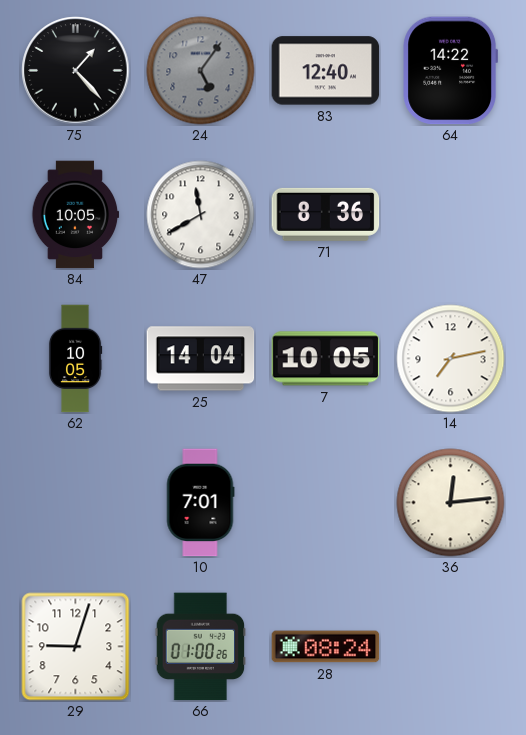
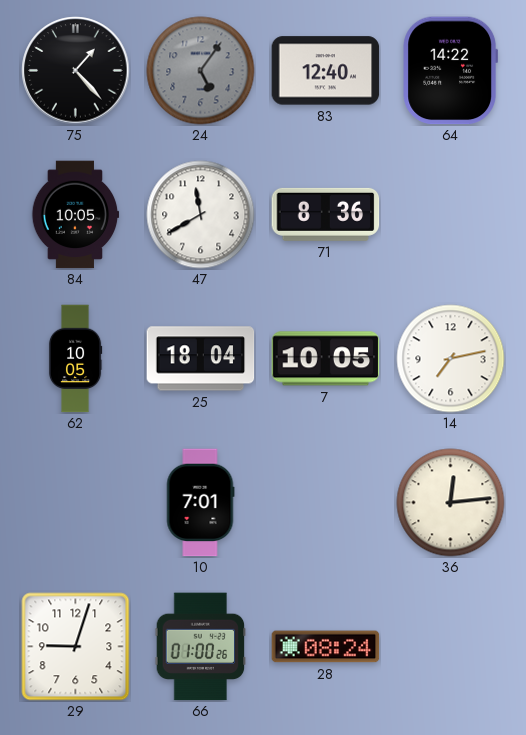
25: 14:04 -> 18:04 (201, 359)
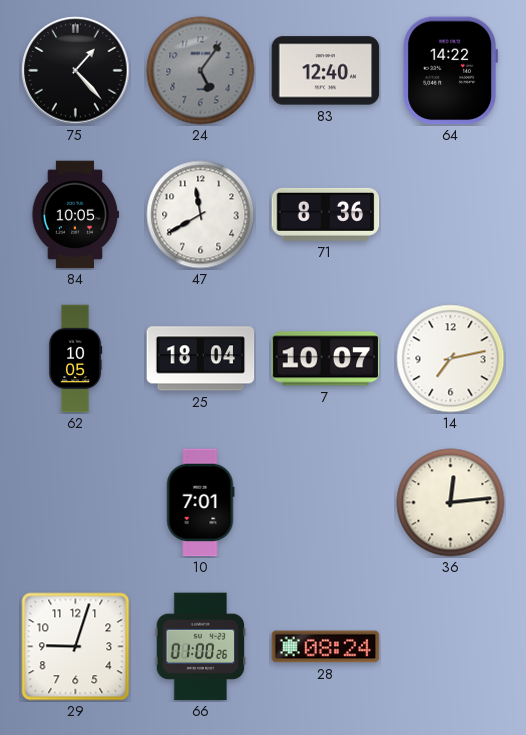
7: 10:05 -> 10:07 (326, 359)
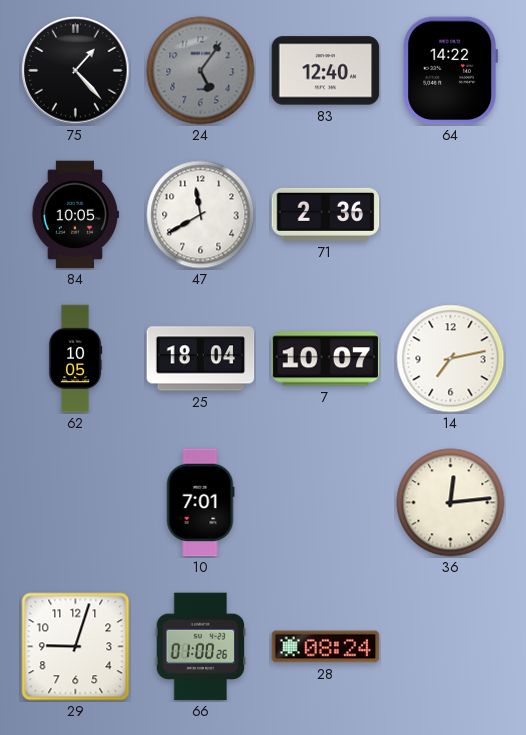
71: 8:36 -> 2:36 (326, 214)
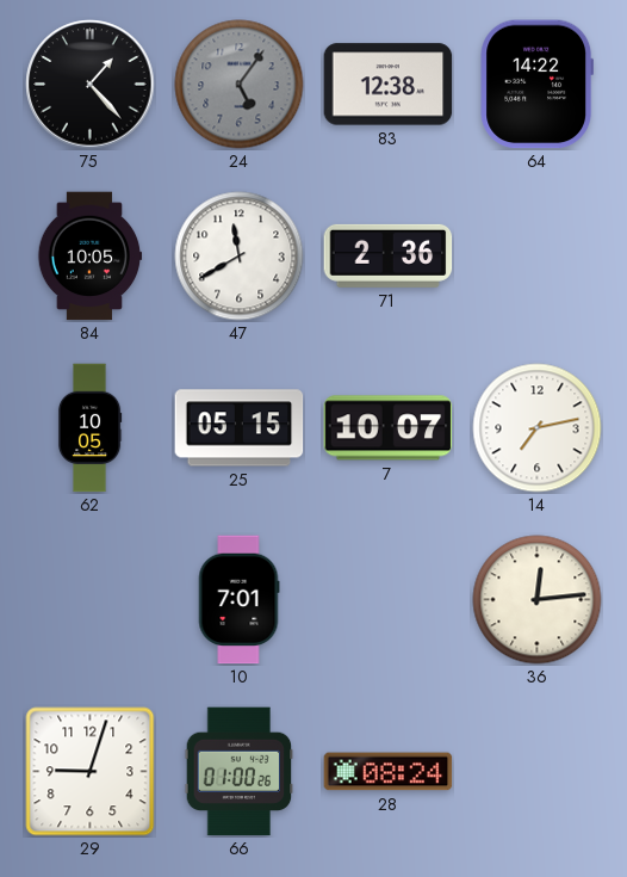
83: 12:40 -> 12:38 (389, 85)
25: 18:04 -> 05:15 (240, 428)
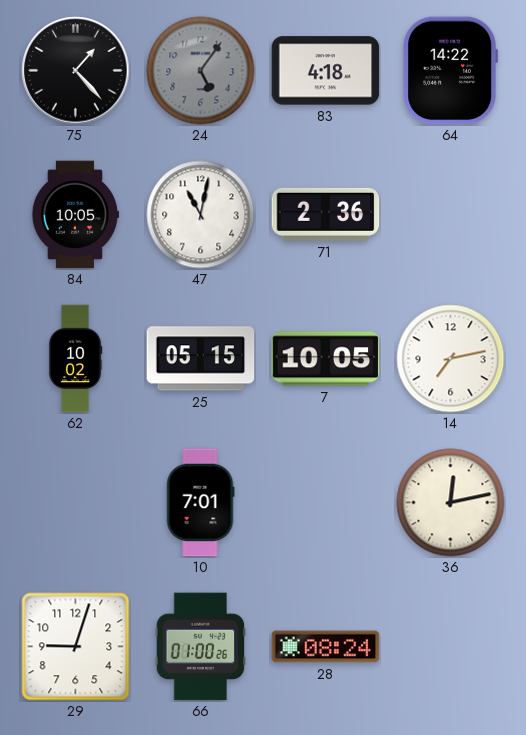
83: 12:38 -> 4:18 (326, 71)
47: 11:40 -> 11:02 (201, 215)
62: 10:05 -> 10:02 (75, 359)
7: 10:07 -> 10:05 (326, 359)
36: 12:14 -> 12:13 (451, 503)
